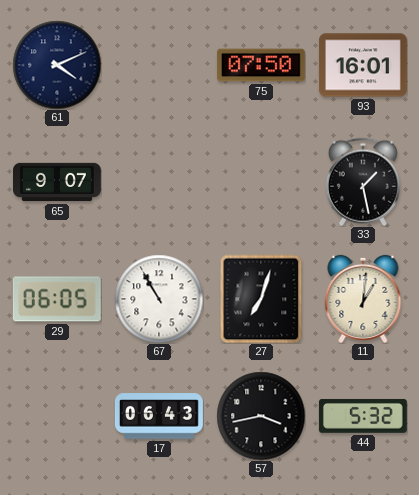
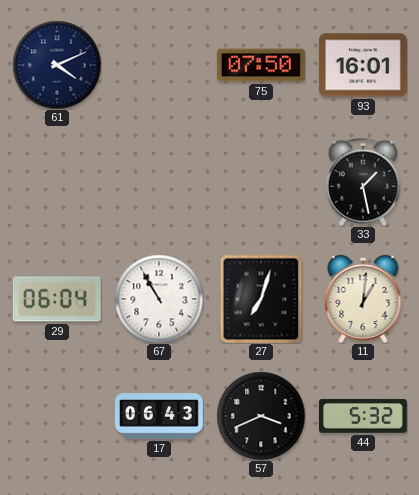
65: 9:07 -> none (58, 182)
29: 06:05 -> 06:04 (57, 299)
57: 3:43 -> 3:41 (261, 416)
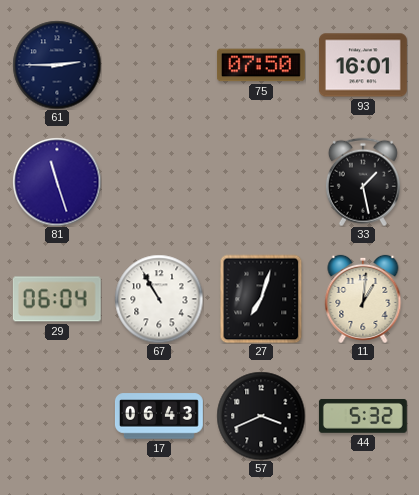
61: 4:11 -> 2:45 (57, 65)
81: none -> 11:27 (57, 182)
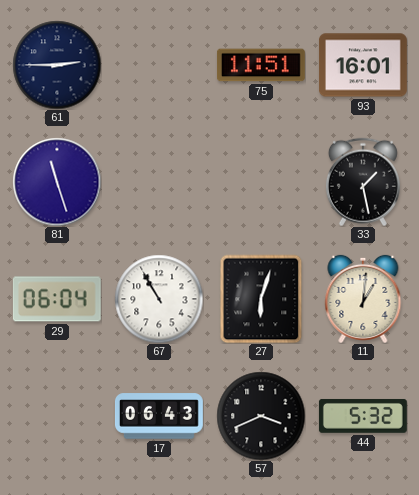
75: 07:50 -> 11:51 (261, 65)
27: 7:03 -> 6:03 (261, 299)
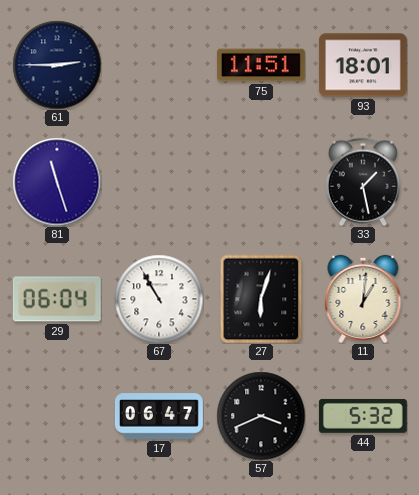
93: 16:01 -> 18:01 (363, 65)
17: 06:43 -> 06:47 (159, 416)
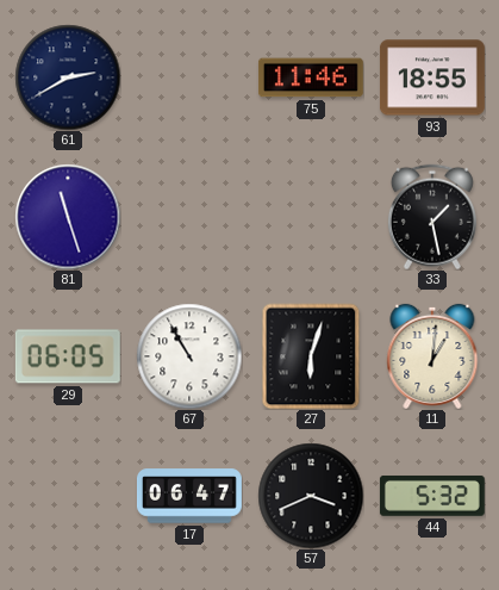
61: 2:45 -> 2:40 (68, 77)
75: 11:51 -> 11:46 (311, 77)
93: 18:01 -> 18:55 (432, 77)
29: 06:04 -> 06:05 (68, 356)
